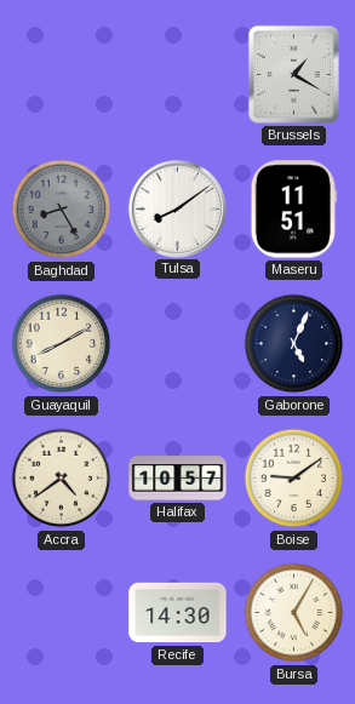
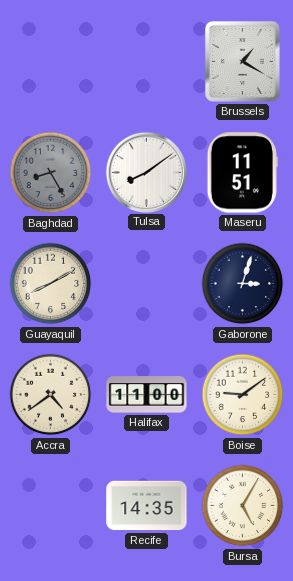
Gaborone: 5:04 -> 3:03 (243, 284)
Halifax: 10:57 -> 11:00 (147, 395)
Recife: 14:30 -> 14:35 (147, 506)
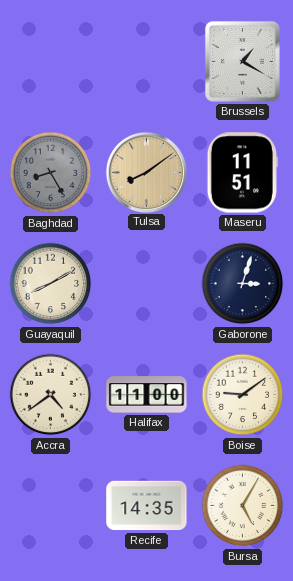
Tulsa dial: white -> champagne (146, 172)
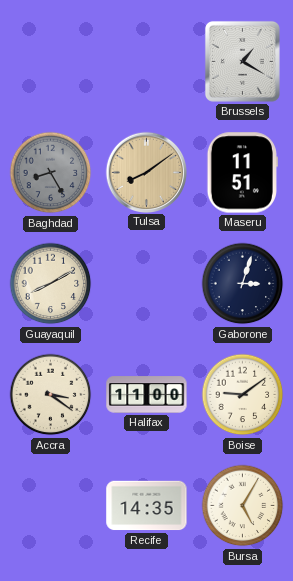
Accra: 4:39 -> 3:21 (51, 395)
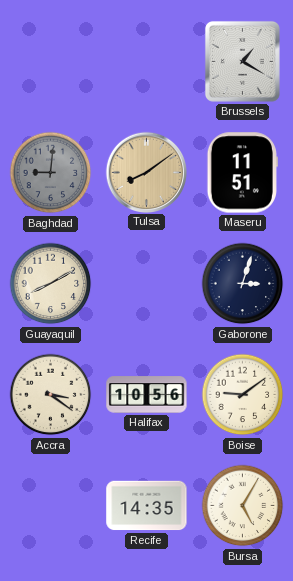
Baghdad: 8:25 -> 9:01 (51, 173)
Halifax: 11:00 -> 10:56 (147, 395)
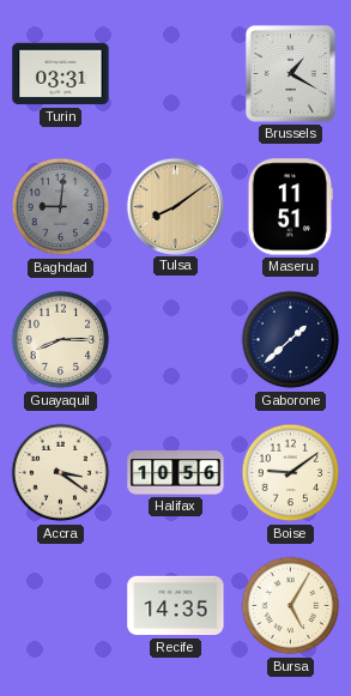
Turin: none -> 03:31 (61, 74)
Guayaquil: 8:10 -> 8:15 (61, 340)
Gaborone: 3:03 -> 1:38 (291, 340)
